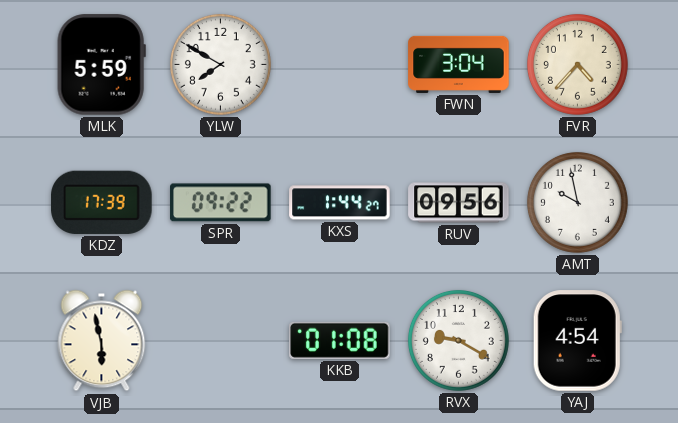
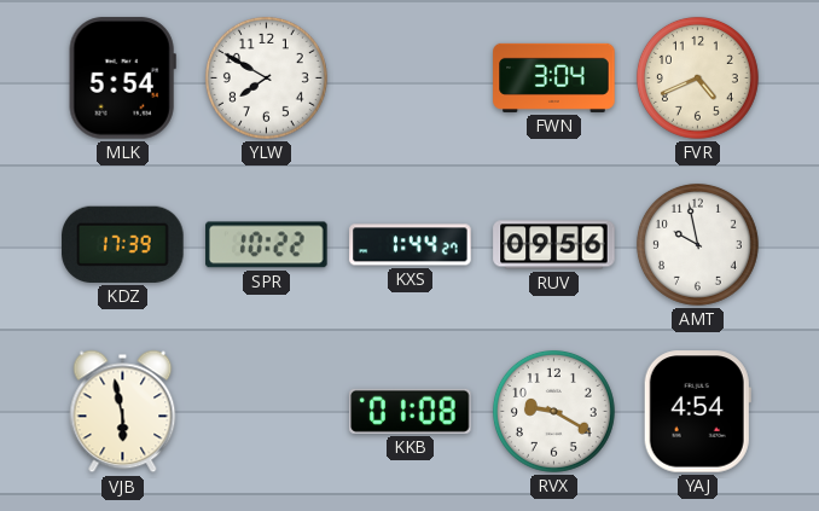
MLK: 5:59 -> 5:54 (122, 79)
FVR: 4:37 -> 4:41 (697, 77)
SPR: 09:22 -> 10:22 (267, 245)
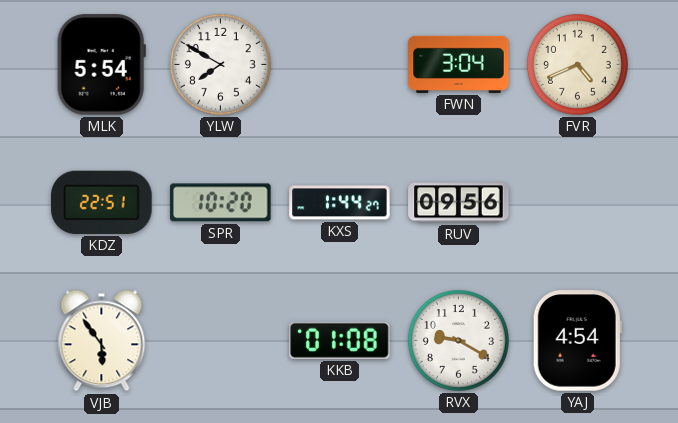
KDZ: 17:39 -> 22:51 (102, 202)
SPR: 10:22 -> 10:20 (221, 203)
AMT: 9:58 -> none (697, 244)
VJB: 5:58 -> 5:54 (102, 341)
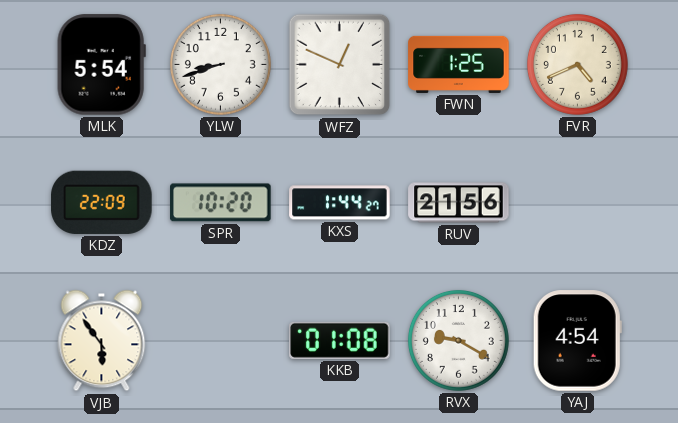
YLW: 7:50 -> 8:42 (220, 64)
WFZ: none -> 12:49 (340, 65)
FWN: 3:04 -> 1:25 (459, 64)
KDZ: 22:51 -> 22:09 (102, 202)
RUV: 09:56 -> 21:56 (459, 203)
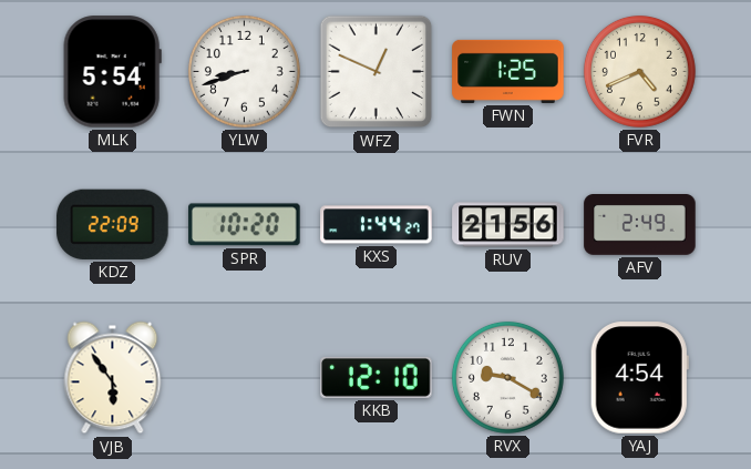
AFV: none -> 2:49 (640, 225)
KKB: 01:08 -> 12:10 (377, 377)
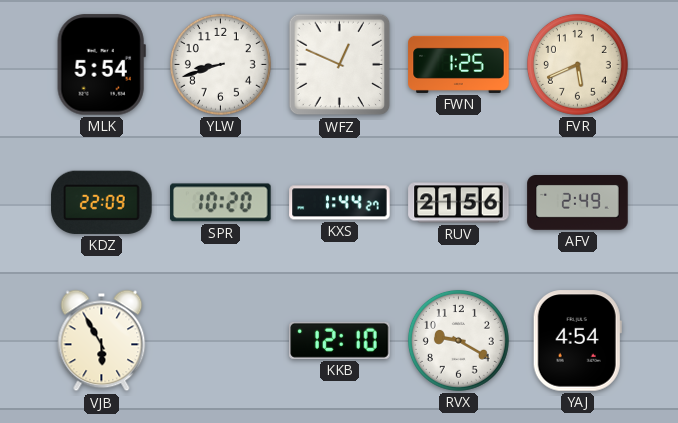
FVR: 4:41 -> 5:41 (577, 64)
VJB: 5:54 -> 5:55 (102, 341)
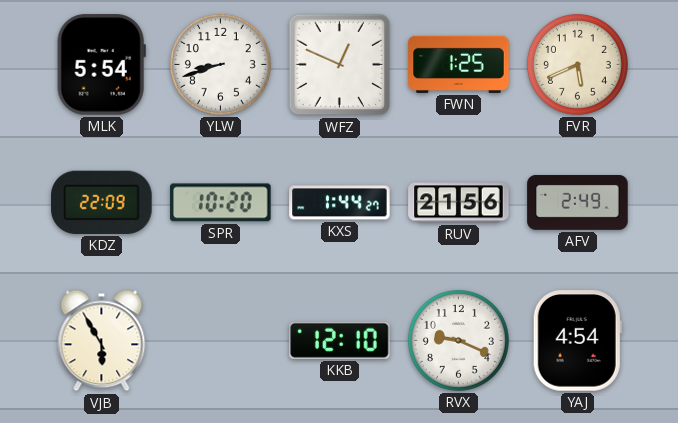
RVX: 9:20 -> 9:19 (458, 340)
